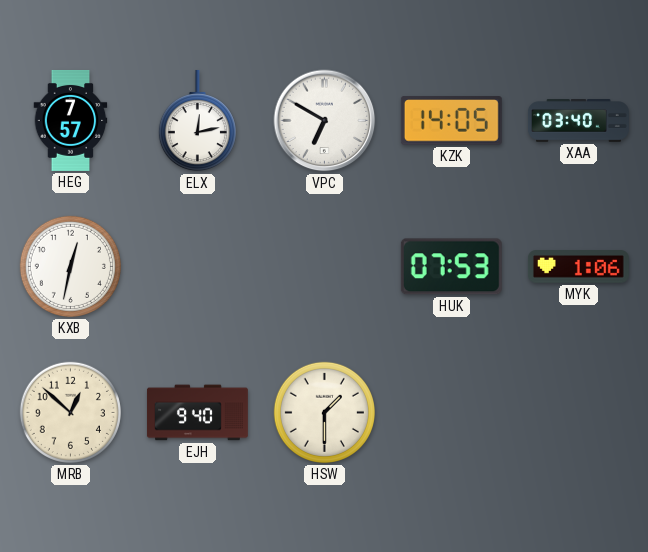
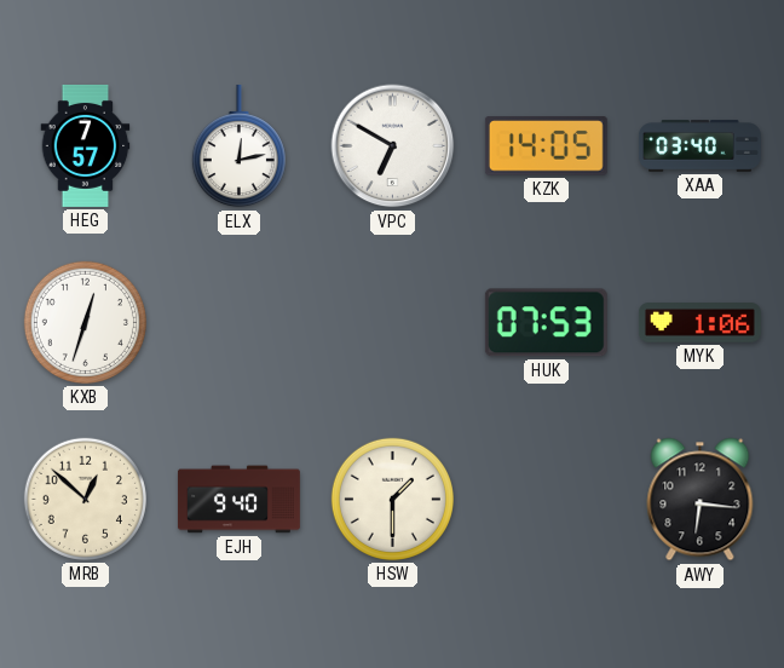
KXB: 12:32 -> 12:33 (85, 322)
AWY: none -> 6:16 (701, 500)
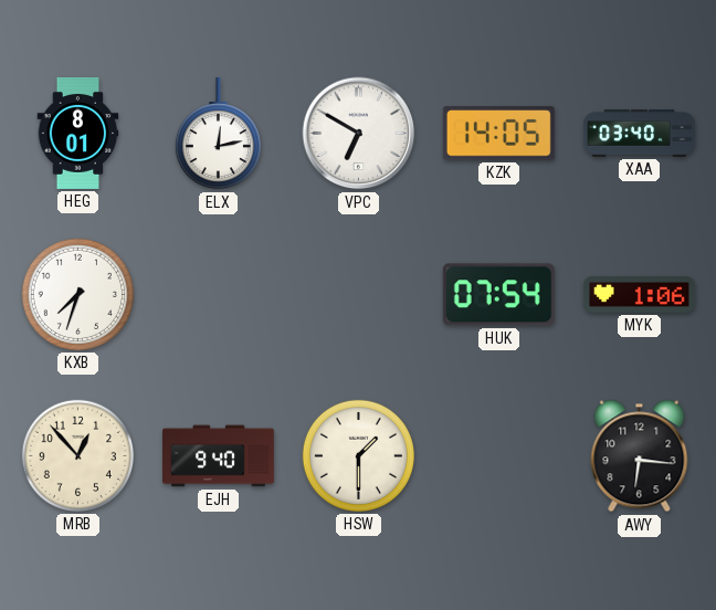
HEG: 7:57 -> 8:01 (78, 133)
KXB: 12:33 -> 7:33 (77, 294)
HUK: 07:53 -> 07:54 (498, 295)
MRB: 12:52 -> 12:53 (77, 455)
